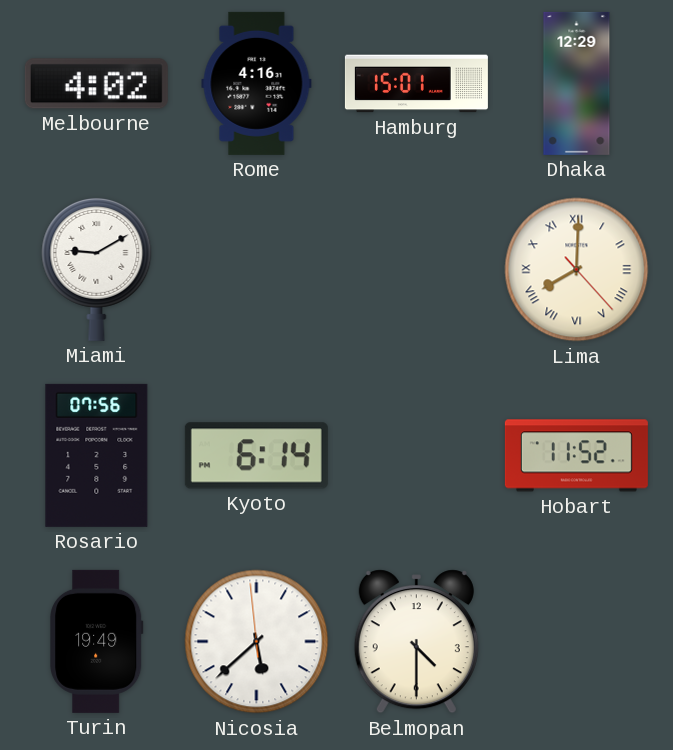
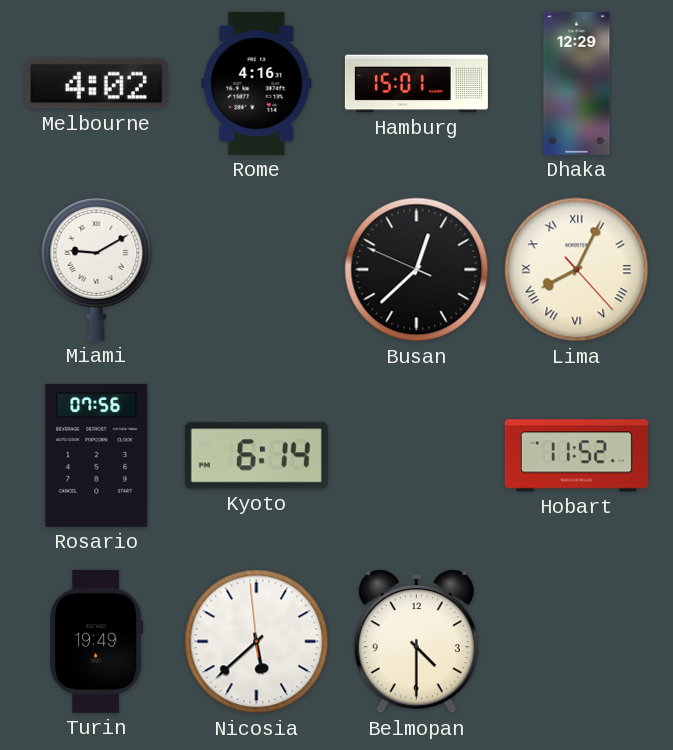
Busan: none -> 12:37 (417, 270)
Lima: 8:00 -> 8:04 (577, 270)
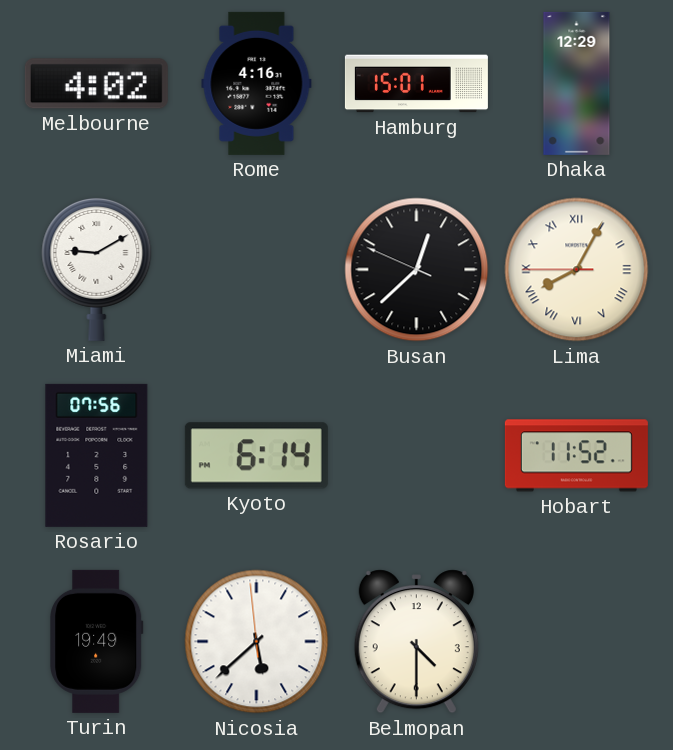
Lima: 8:04:23 -> 8:04:45 (577, 270)
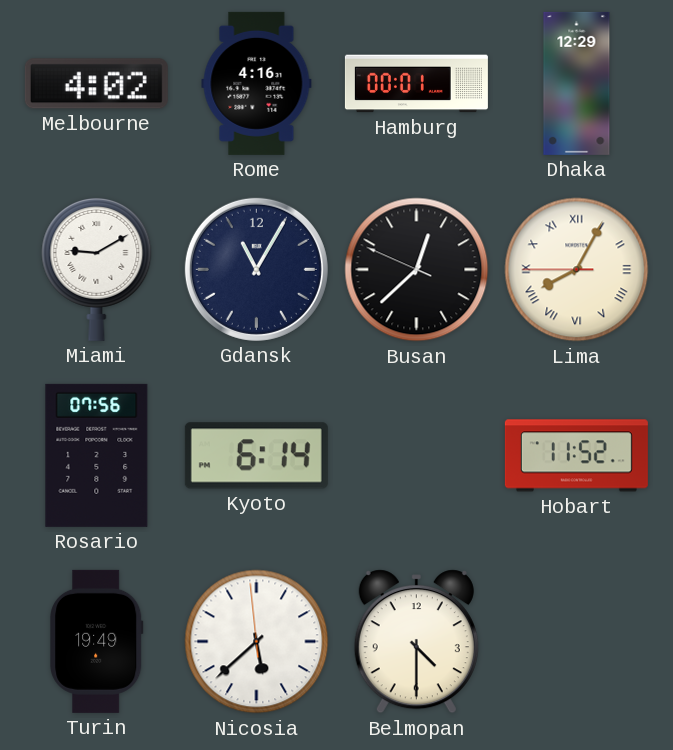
Hamburg: 15:01 -> 00:01 (416, 84)
Gdansk: none -> 11:05 (256, 269)
